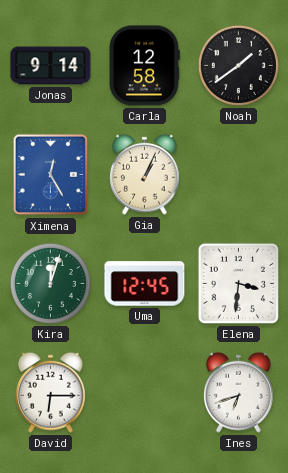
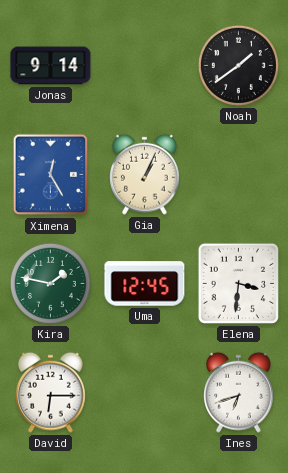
Carla: 12:58 -> none (144, 66)
Kira: 12:03 -> 1:47 (50, 283)
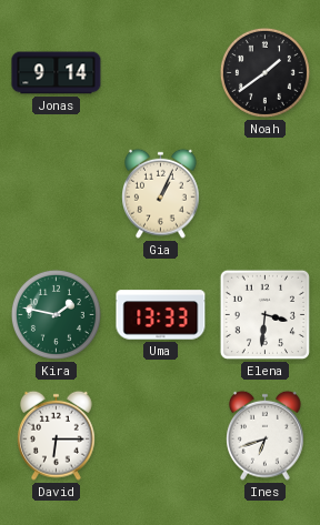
Ximena: 12:25 -> none (51, 175)
Uma: 12:45 -> 13:33 (161, 315)
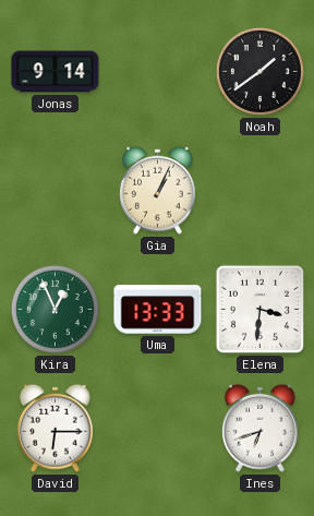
Kira: 1:47 -> 12:56 (55, 309)
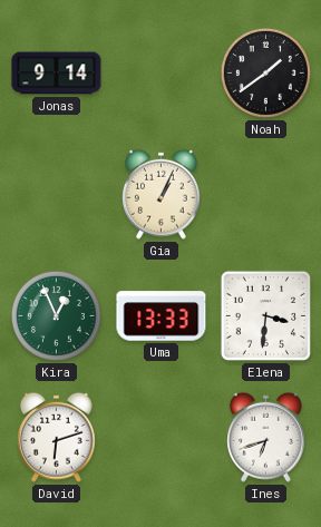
David: 6:15 -> 6:12 (57, 437)
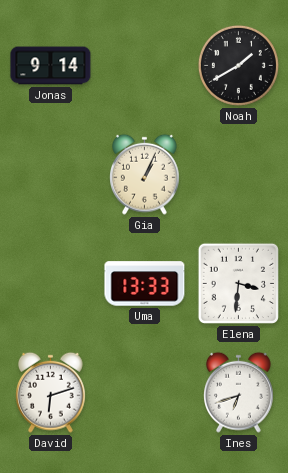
Noah: 1:39 -> 1:40 (238, 65)
Kira: 12:56 -> none (56, 315)
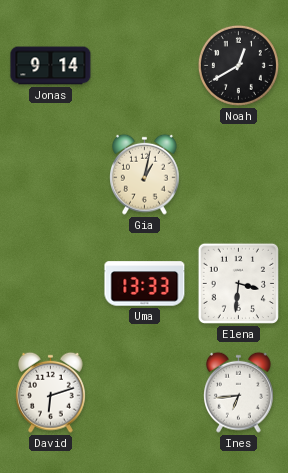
Noah: 1:40 -> 12:40 (238, 65)
Gia: 1:04 -> 1:02 (145, 174)
Ines: 6:42 -> 6:44 (239, 392)
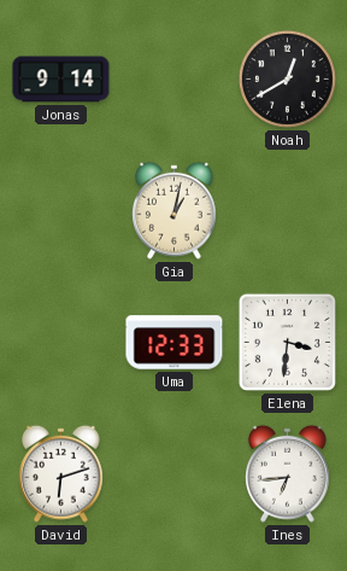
Uma: 13:33 -> 12:33 (175, 343)
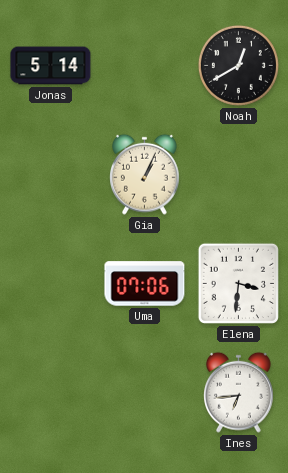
Jonas: 9:14 -> 5:14 (51, 66)
Gia: 1:02 -> 1:04 (145, 174)
Uma: 12:33 -> 07:06 (145, 284)
David: 6:12 -> none (61, 473)
